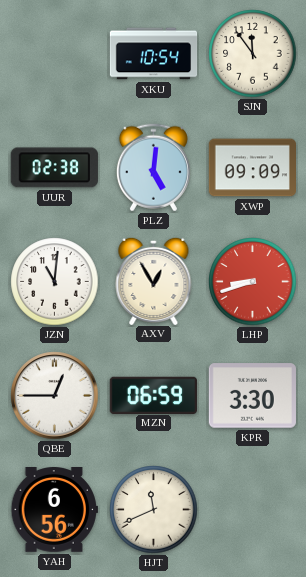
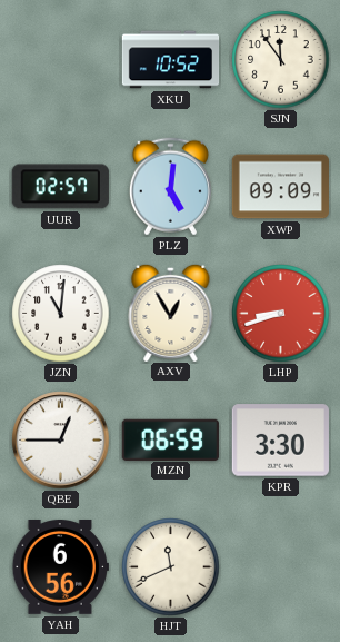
XKU: 10:54 -> 10:52 (171, 60)
UUR: 02:38 -> 02:57 (60, 187)
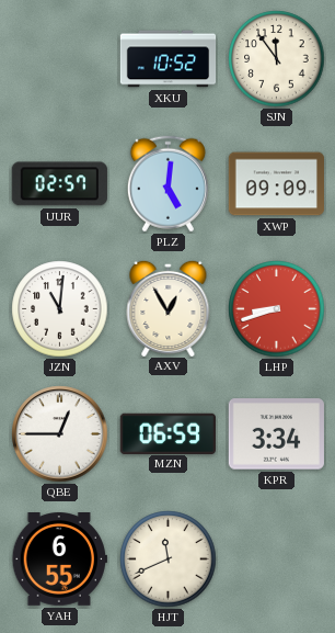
KPR: 3:30 -> 3:34 (276, 434)
YAH: 6:56 -> 6:55 (59, 559)
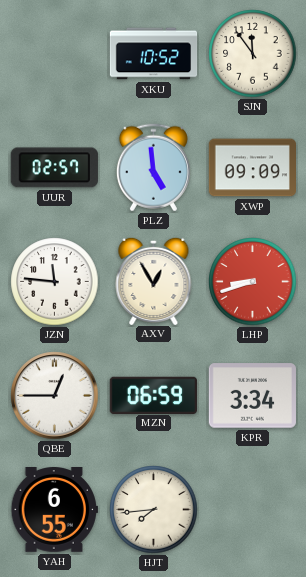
PLZ: 5:01 -> 4:59 (153, 168)
JZN: 11:01 -> 11:46 (55, 282)
HJT: 11:41 -> 7:44 (154, 510)
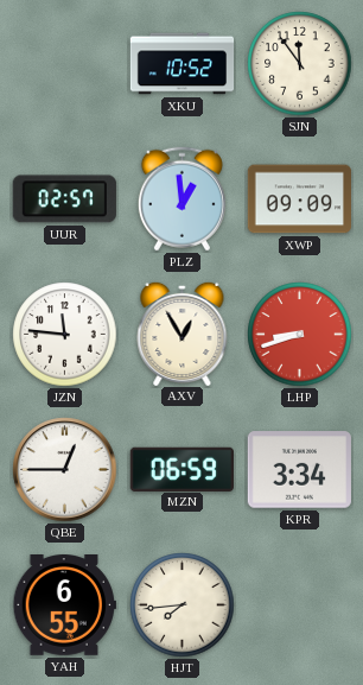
PLZ: 4:59 -> 12:59 (181, 199)
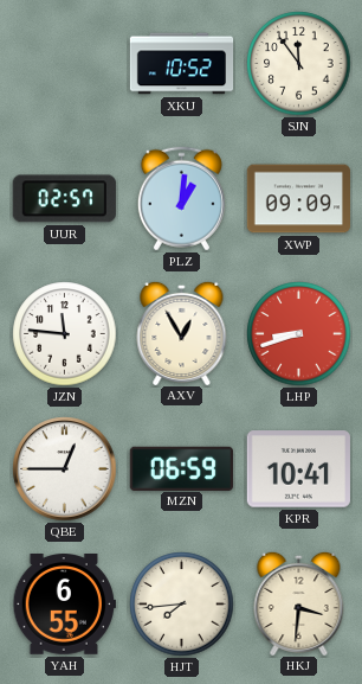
PLZ: 12:59 -> 1:01 (181, 199)
KPR: 3:34 -> 10:41 (298, 469)
HKJ: none -> 3:31 (299, 602)
